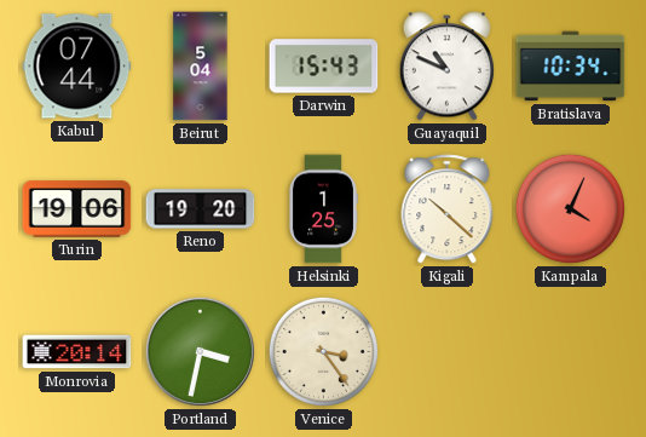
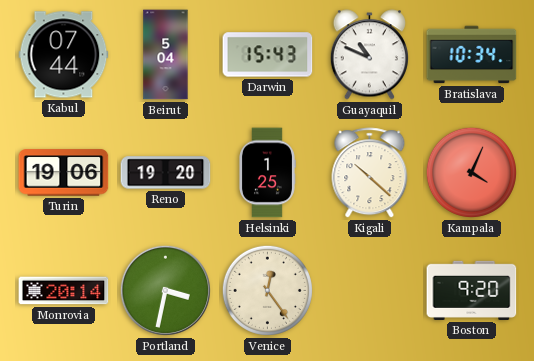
Venice: 3:24 -> 12:24 (267, 290)
Boston: none -> 9:20 (472, 290)
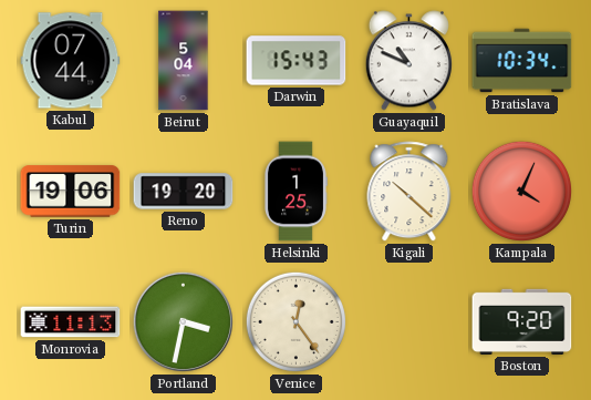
Monrovia: 20:14 -> 11:13 (71, 322)
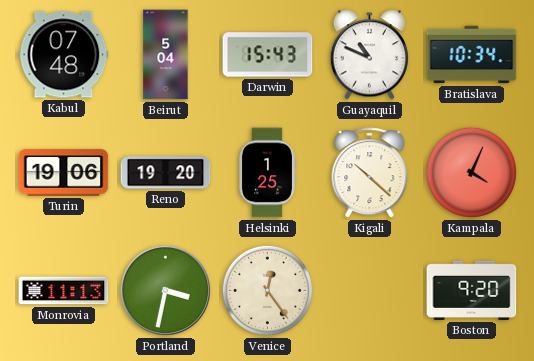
Kabul: 07:44 -> 07:48 (64, 55)
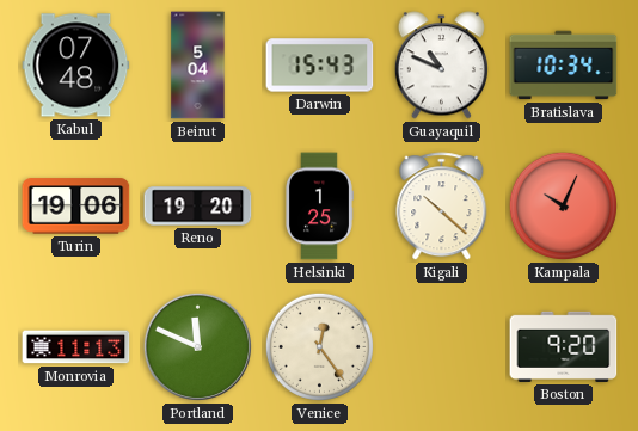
Kampala: 4:04 -> 10:04 (563, 205)
Portland: 3:32 -> 11:49 (197, 346)
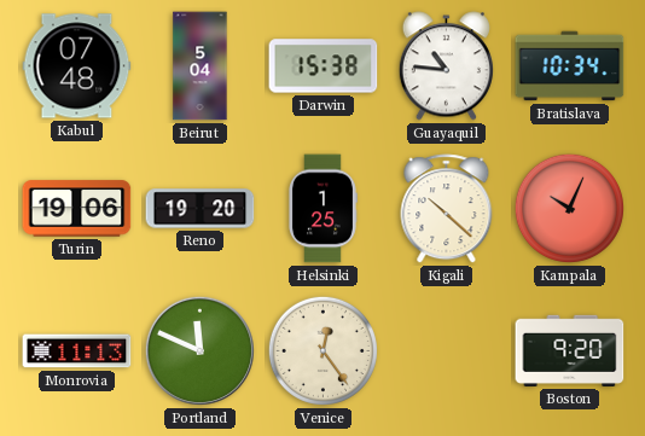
Darwin: 15:43 -> 15:38 (324, 66)
Guayaquil: 10:49 -> 10:46 (446, 66)
